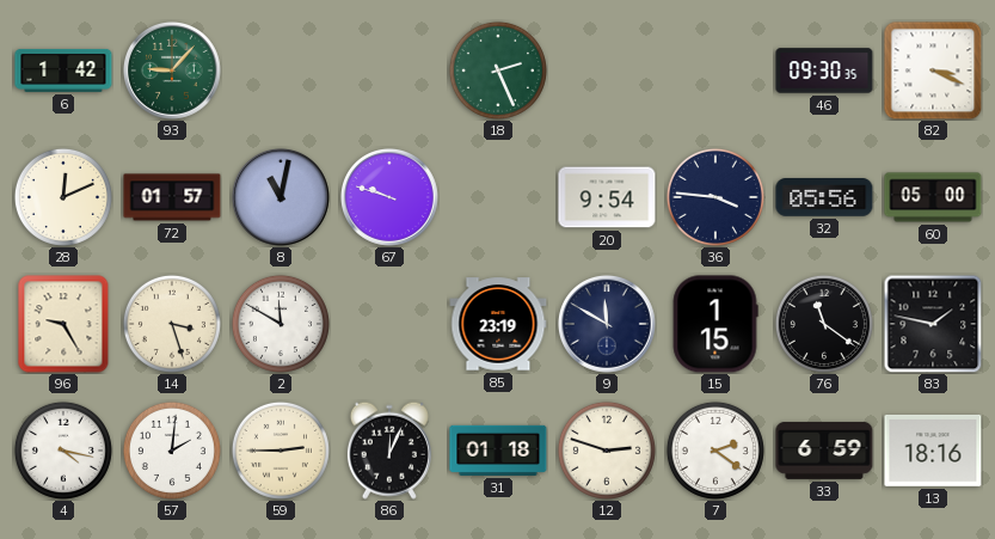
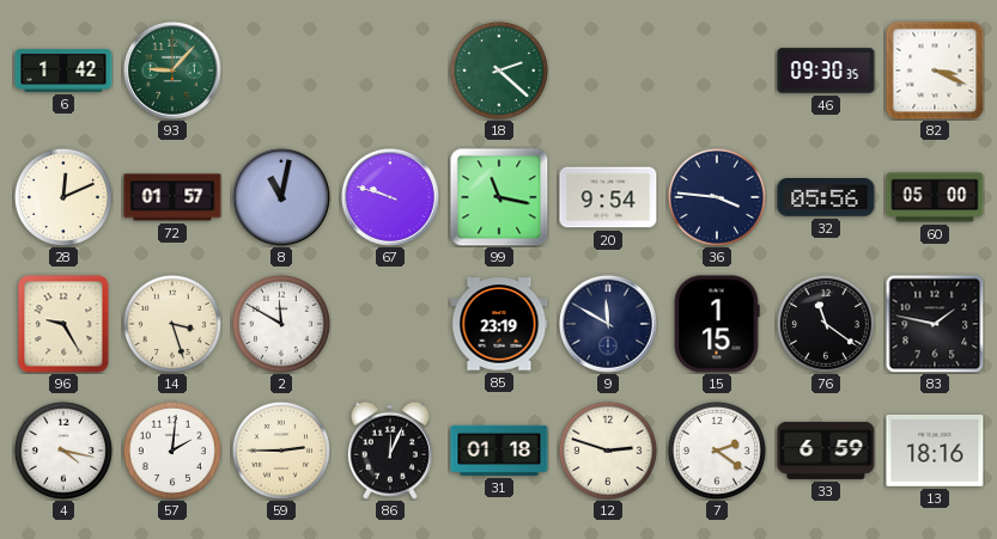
18: 2:26 -> 2:22 (499, 71)
99: none -> 11:17 (499, 197)
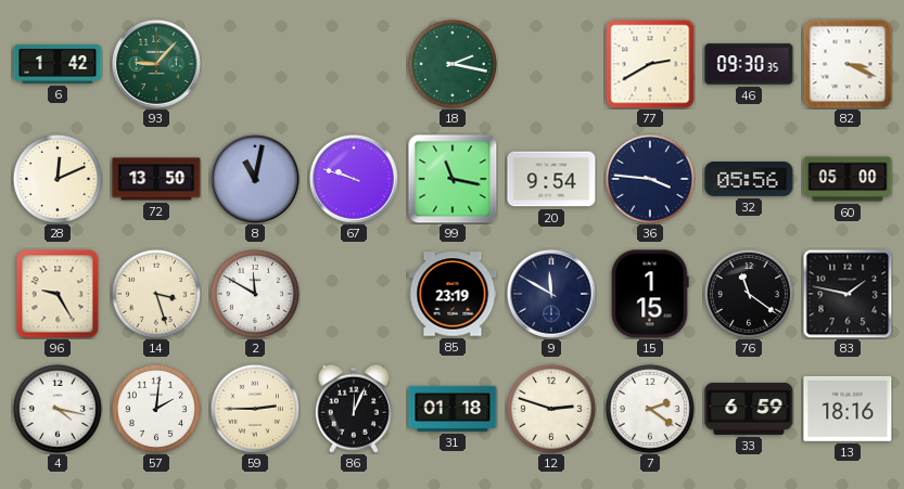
18: 2:22 -> 2:17 (453, 64)
77: none -> 2:40 (650, 64)
72: 01:57 -> 13:50 (156, 179)
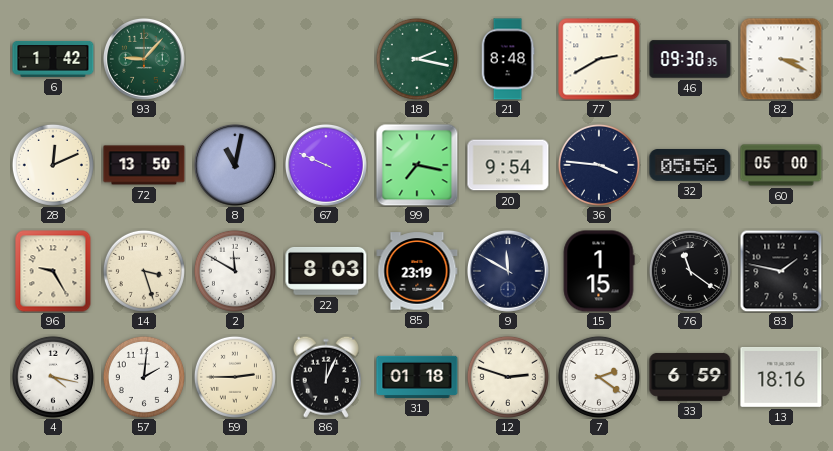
21: none -> 8:48 (508, 59)
67: 9:48 -> 9:49 (326, 165)
99: 11:17 -> 7:17 (417, 165)
22: none -> 8:03 (326, 271)
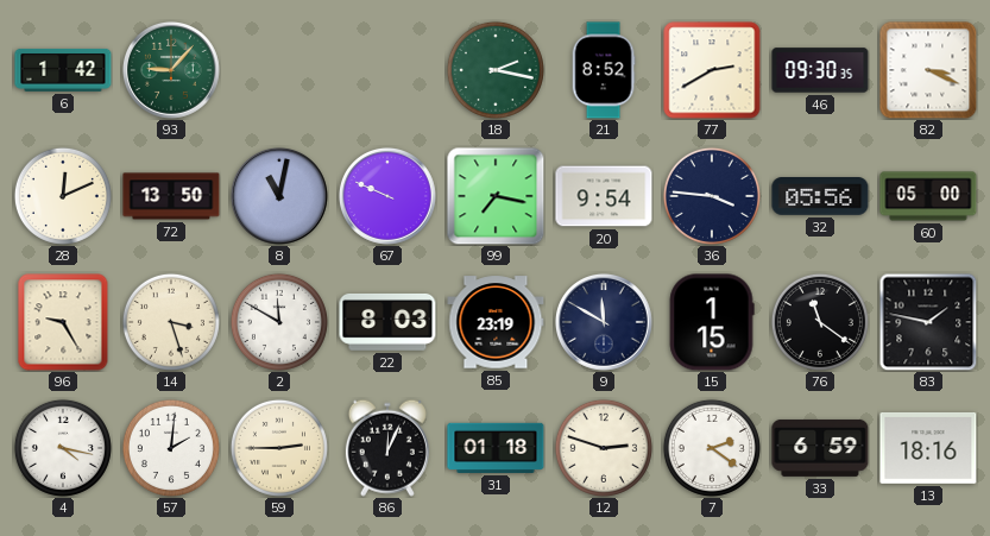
21: 8:48 -> 8:52 (604, 70)
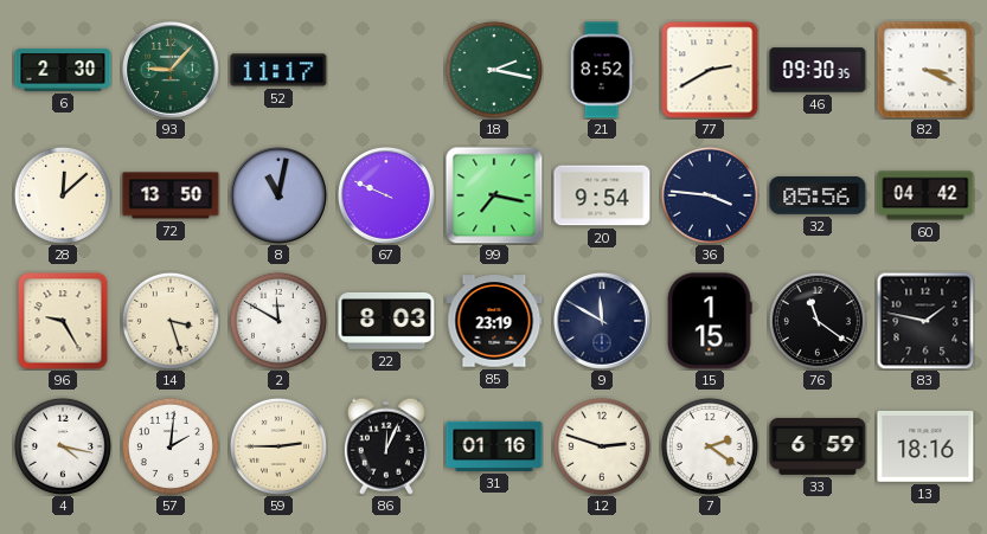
6: 1:42 -> 2:30 (63, 70)
52: none -> 11:17 (278, 70)
28: 12:11 -> 12:08 (63, 195)
60: 05:00 -> 04:42 (925, 195)
31: 01:18 -> 01:16 (494, 446)
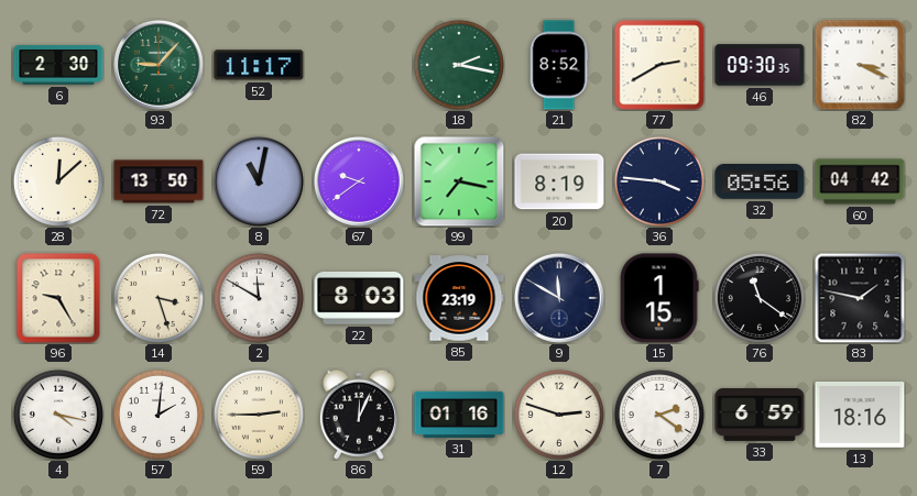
67: 9:49 -> 9:39 (359, 181)
20: 9:54 -> 8:19 (559, 181)
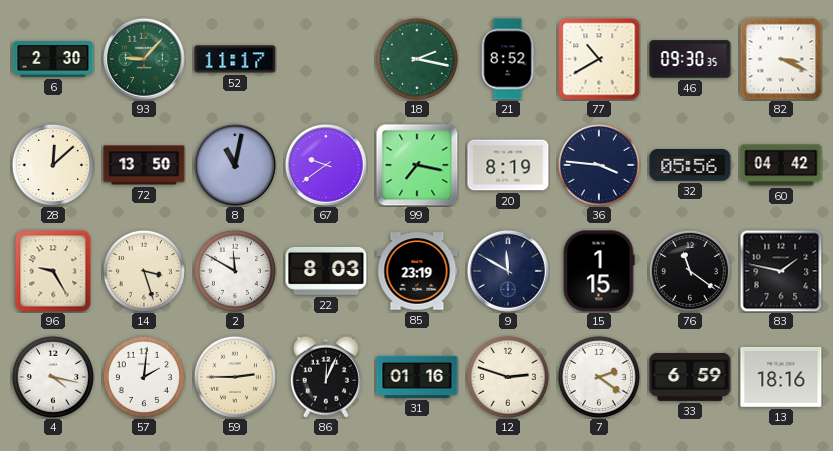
77: 2:40 -> 10:40 (599, 59)
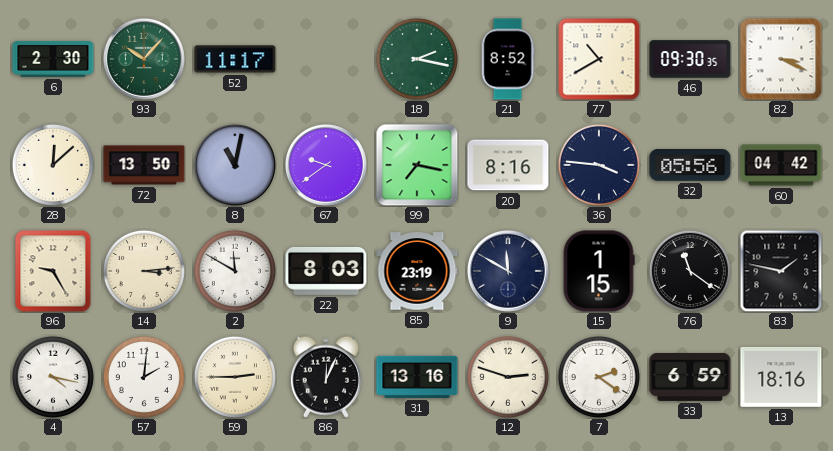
93: 9:07 -> 10:07 (144, 59)
20: 8:19 -> 8:16 (508, 165)
14: 3:27 -> 3:14 (144, 271)
31: 01:16 -> 13:16 (417, 377)
